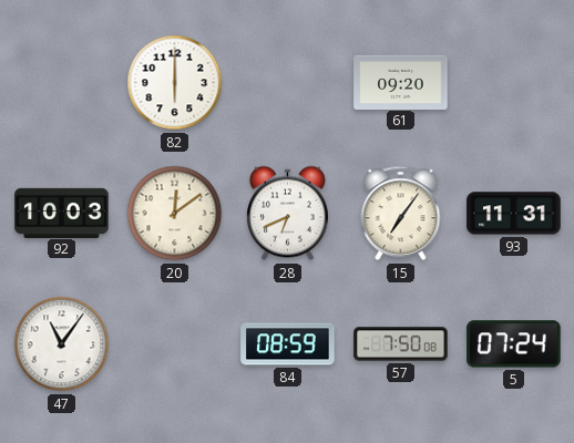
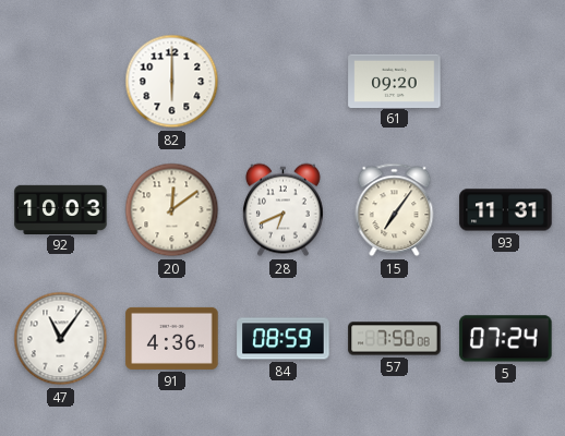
91: none -> 4:36 (172, 338)
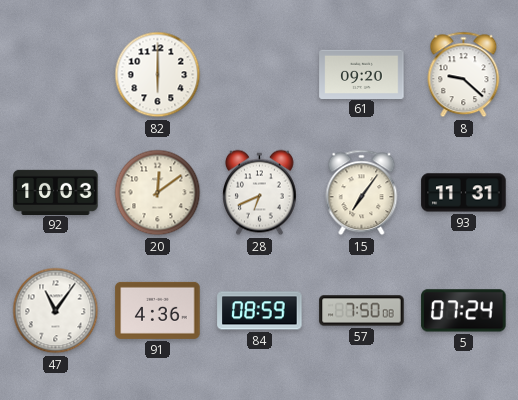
8: none -> 9:22 (464, 75)
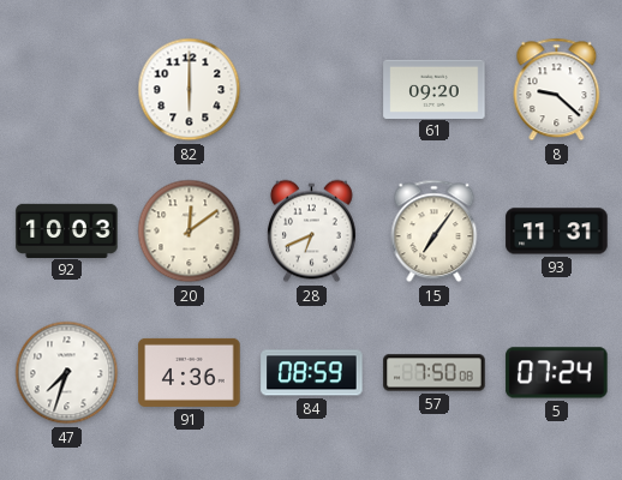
47: 11:06 -> 7:33 (67, 373)
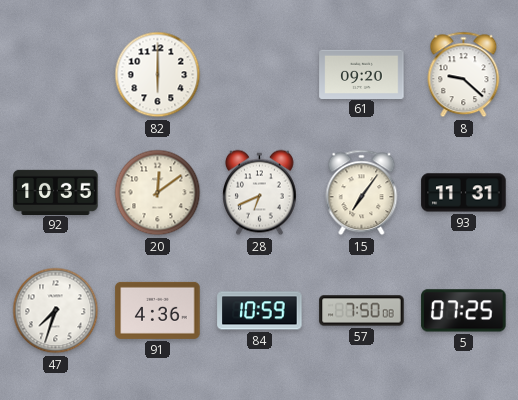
92: 10:03 -> 10:35 (56, 192)
84: 08:59 -> 10:59 (260, 311)
5: 07:24 -> 07:25 (464, 311)
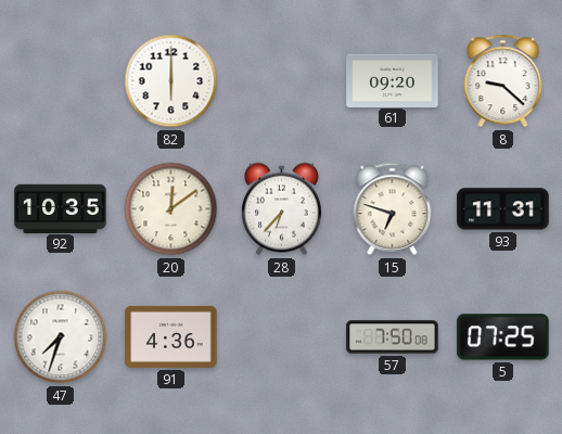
28: 6:41 -> 6:37 (281, 209)
15: 7:06 -> 6:48 (393, 209)
84: 10:59 -> none (260, 311)
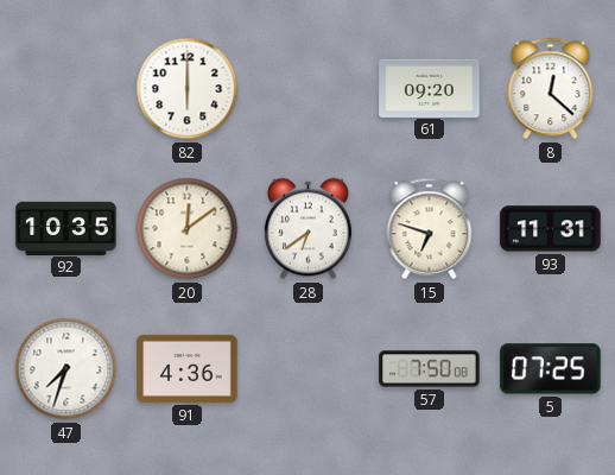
8: 9:22 -> 12:22 (551, 89)
28: 6:37 -> 6:39 (307, 229)
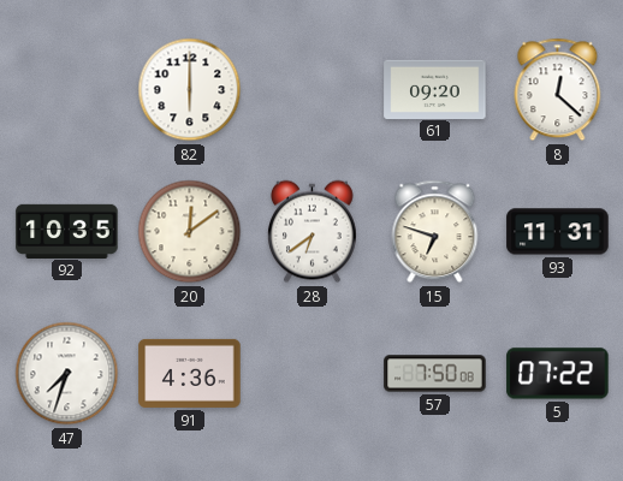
5: 07:25 -> 07:22 (558, 374)
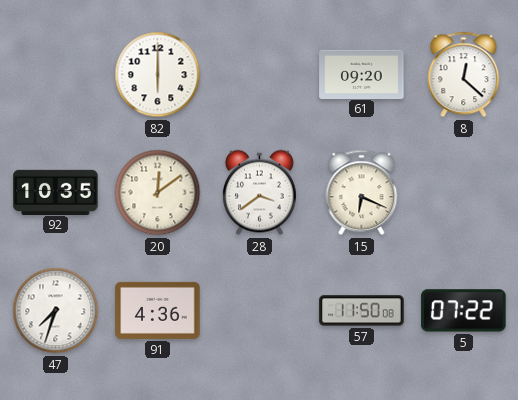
28: 6:39 -> 3:39 (259, 193)
15: 6:48 -> 6:19 (362, 193)
93: 11:31 -> none (558, 232)
57: 7:50 -> 11:50 (362, 311)
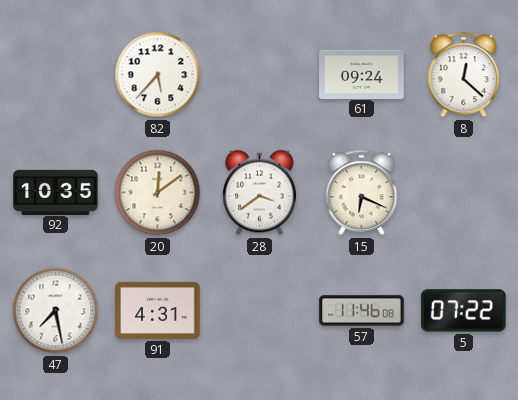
82: 6:00 -> 5:37 (158, 75)
61: 09:20 -> 09:24 (362, 74)
47: 7:33 -> 7:28 (56, 311)
91: 4:36 -> 4:31 (158, 310)
57: 11:50 -> 11:46 (362, 311)
